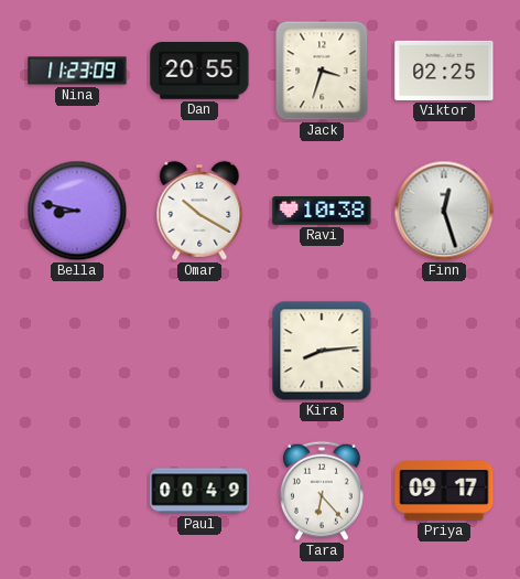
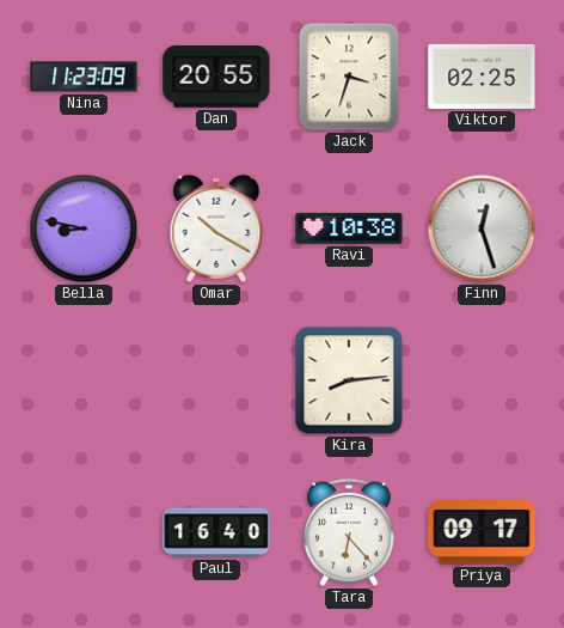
Paul: 00:49 -> 16:40 (216, 532)
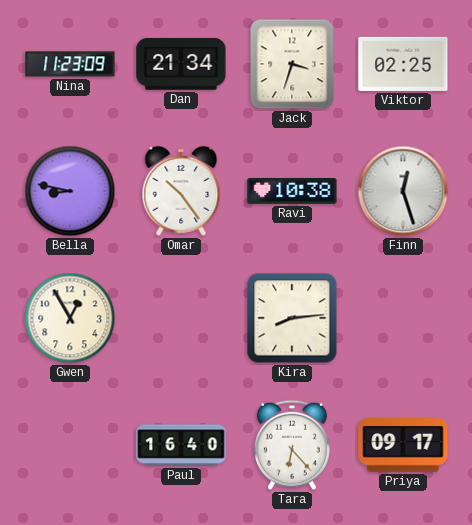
Dan: 20:55 -> 21:34 (181, 64)
Omar: 10:20 -> 10:24 (181, 191)
Gwen: none -> 12:55 (70, 318)
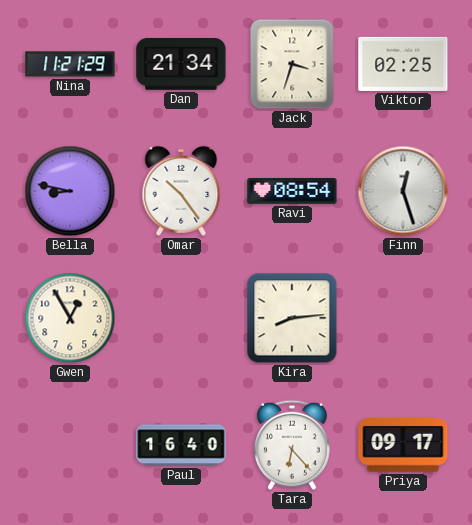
Nina: 11:23 -> 11:21 (70, 64)
Ravi: 10:38 -> 08:54 (292, 192)
